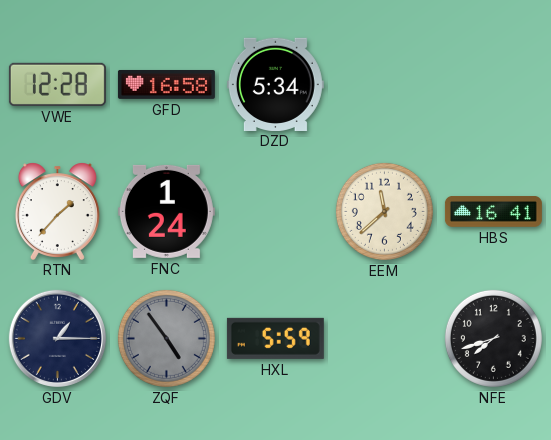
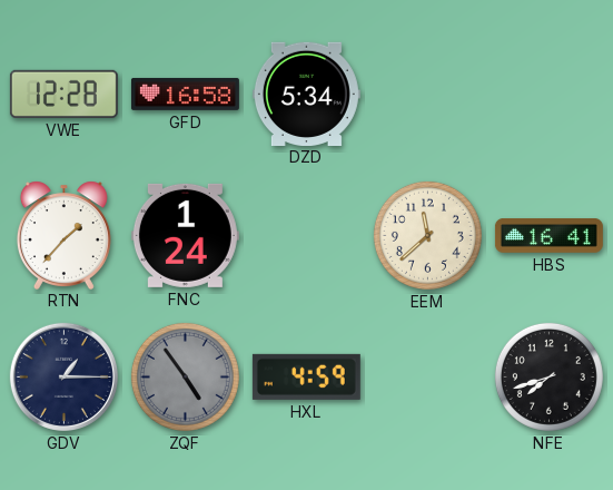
HXL: 5:59 -> 4:59 (306, 376)
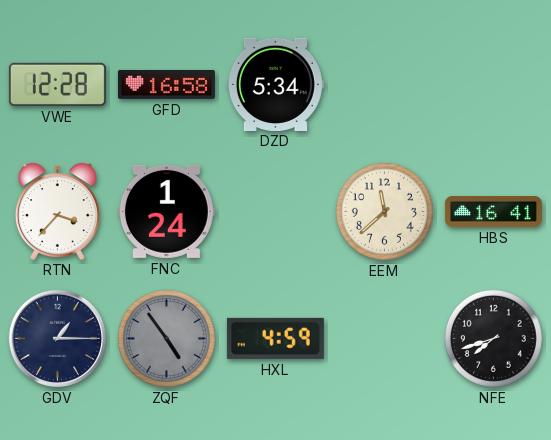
RTN: 1:37 -> 3:37 (57, 211)
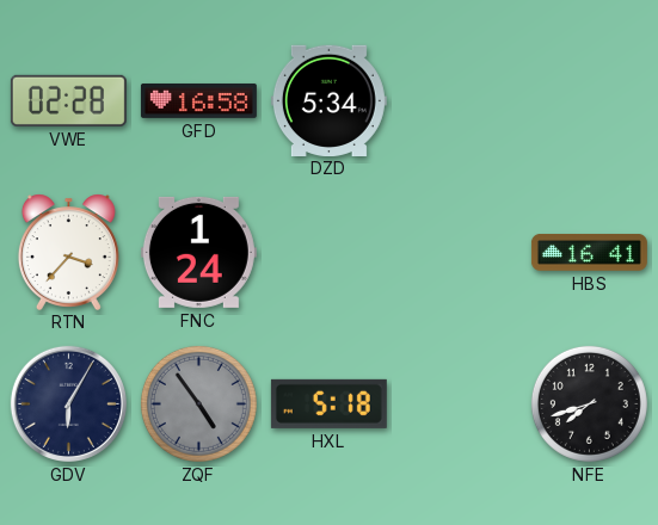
VWE: 12:28 -> 02:28 (68, 100)
EEM: 11:38 -> none (384, 211)
GDV: 1:15 -> 6:05 (68, 403)
HXL: 4:59 -> 5:18 (328, 403)
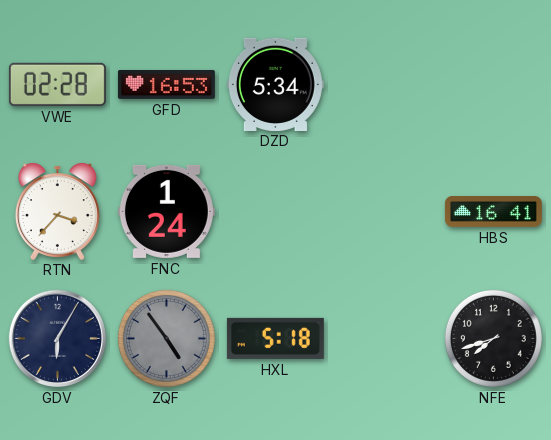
GFD: 16:58 -> 16:53 (166, 85)
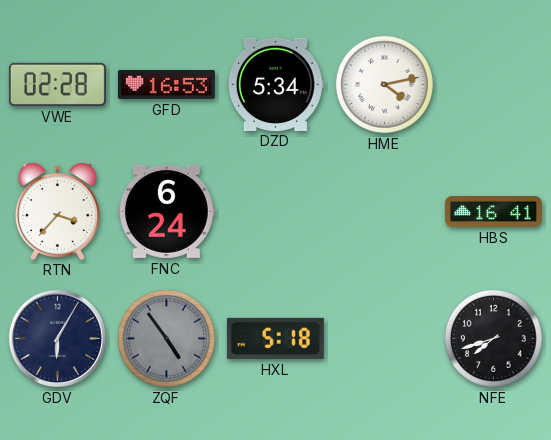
HME: none -> 4:13 (384, 84)
FNC: 1:24 -> 6:24 (166, 211)
